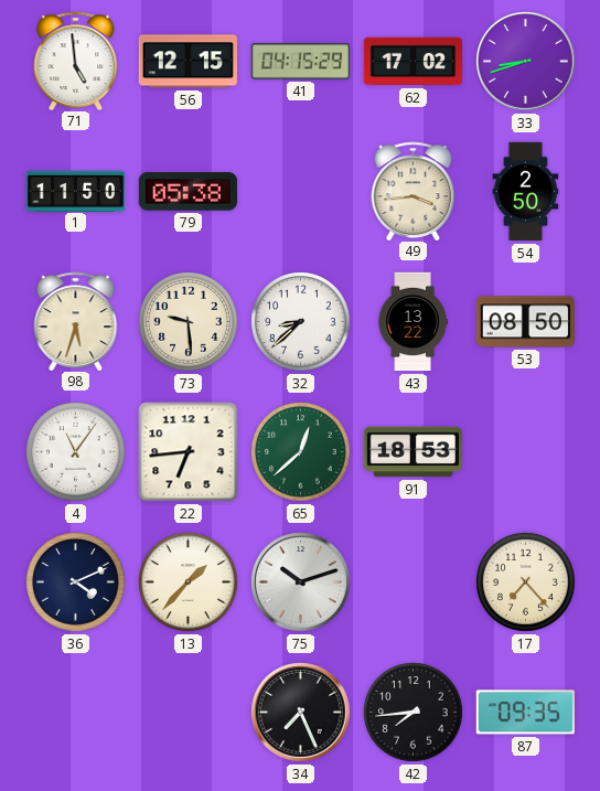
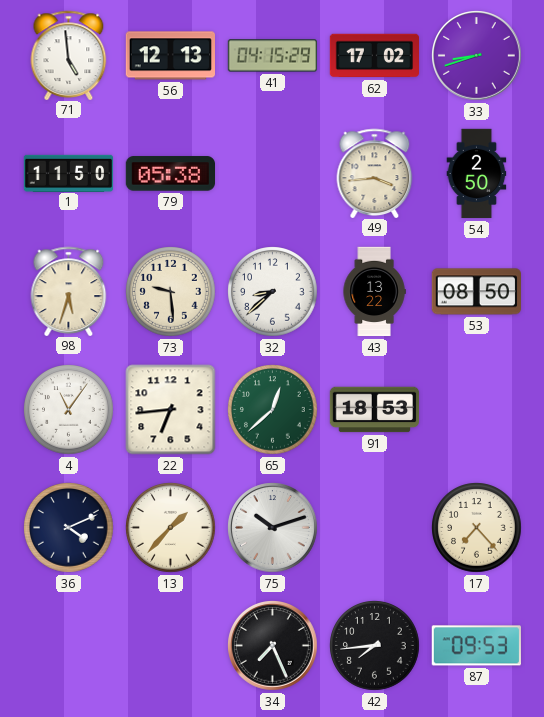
56: 12:15 -> 12:13 (170, 56)
87: 09:35 -> 09:53 (476, 646)
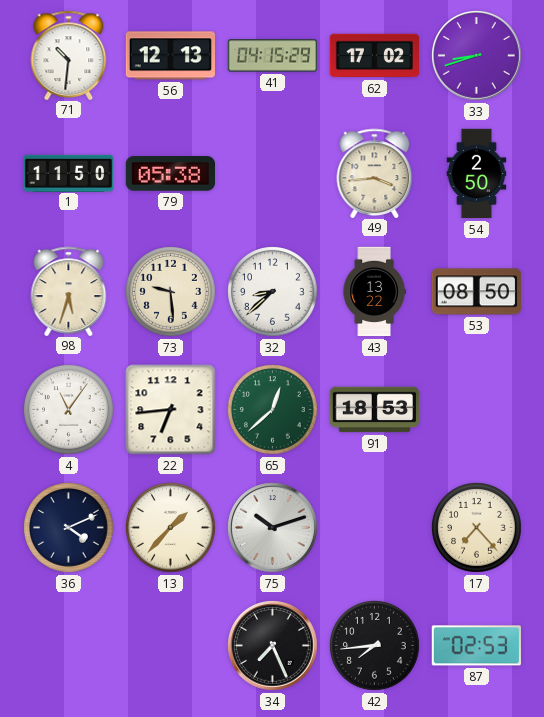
71: 4:59 -> 10:31 (69, 55)
87: 09:53 -> 02:53 (476, 646)
